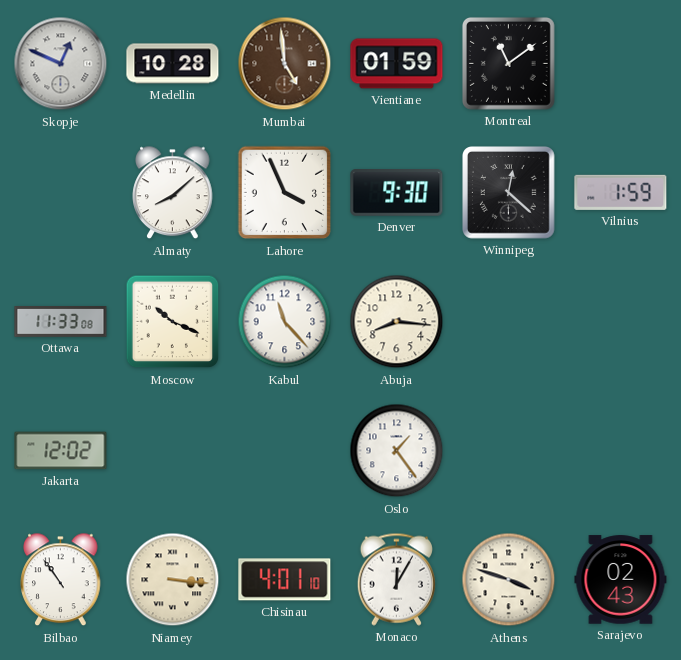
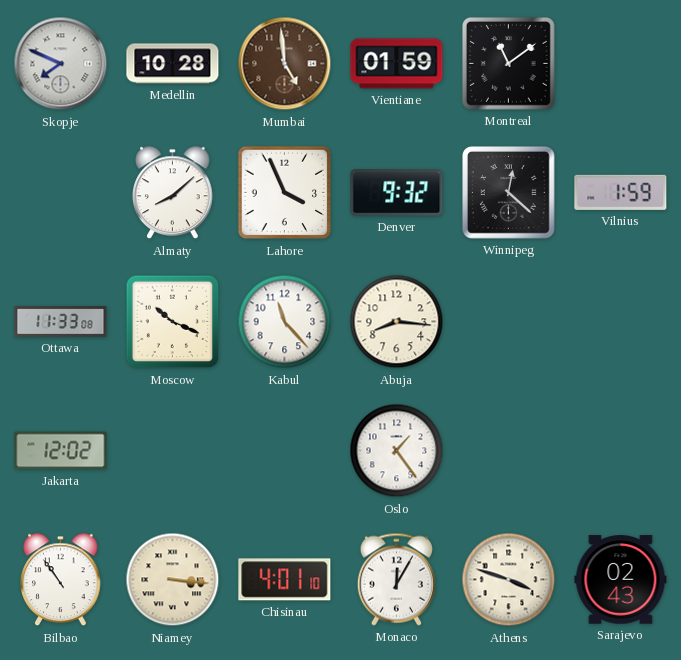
Skopje: 12:49 -> 7:49 (61, 64)
Denver: 9:30 -> 9:32 (397, 193)
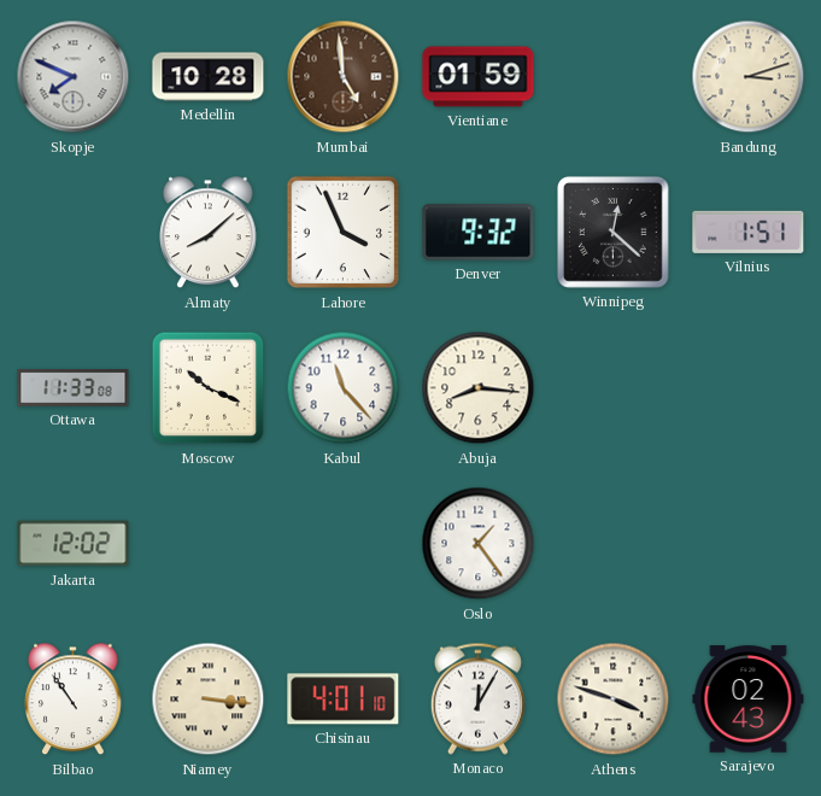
Montreal: 11:09 -> none (508, 63)
Bandung: none -> 3:12 (749, 77)
Vilnius: 1:59 -> 1:51 (749, 232)
